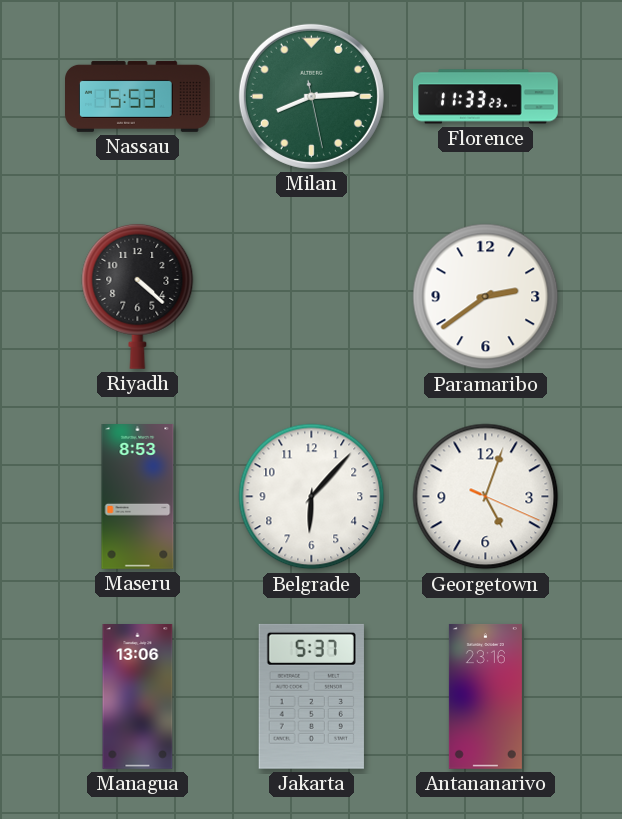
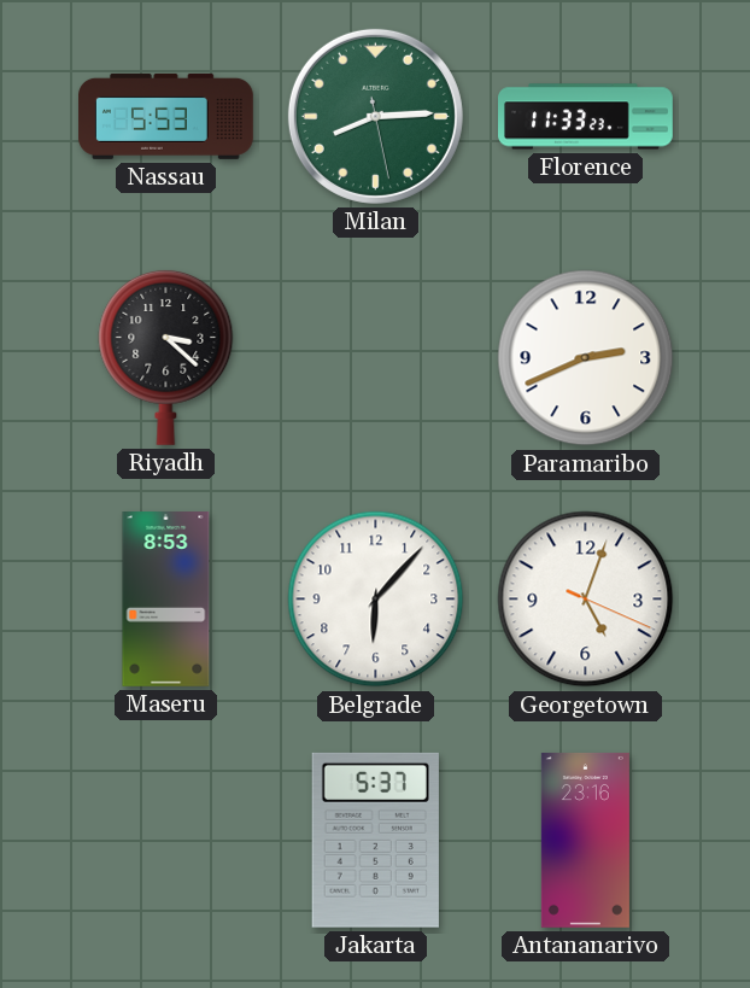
Riyadh: 4:22 -> 3:22 (166, 357)
Paramaribo: 2:39 -> 2:41 (586, 358)
Managua: 13:06 -> none (138, 697)
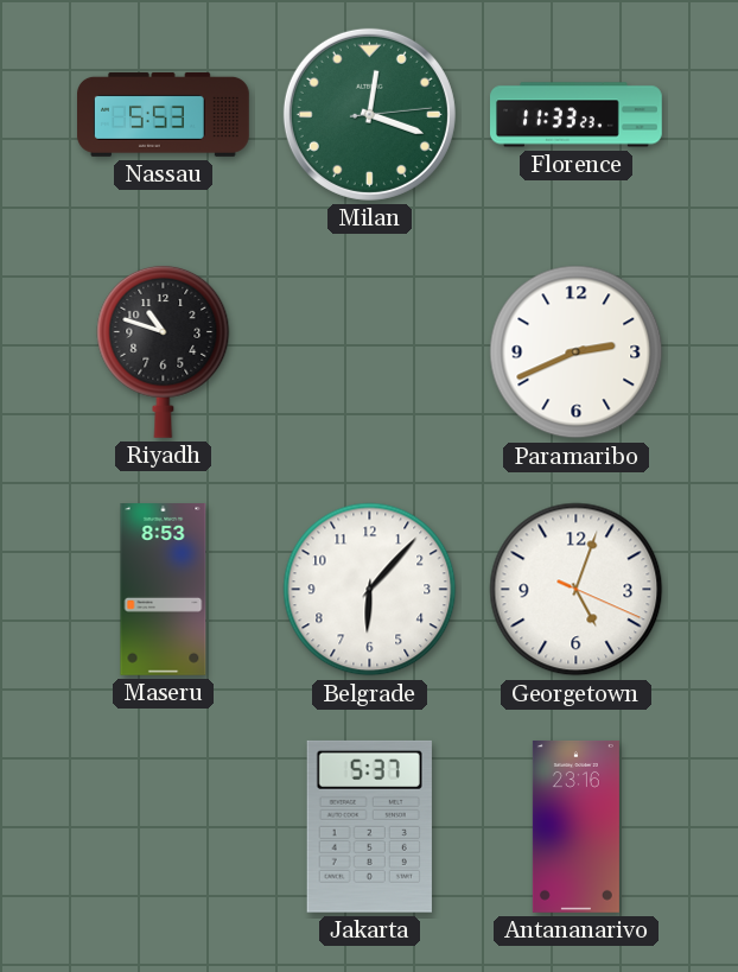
Milan: 8:14 -> 12:18 (369, 114)
Riyadh: 3:22 -> 10:48 (164, 351)
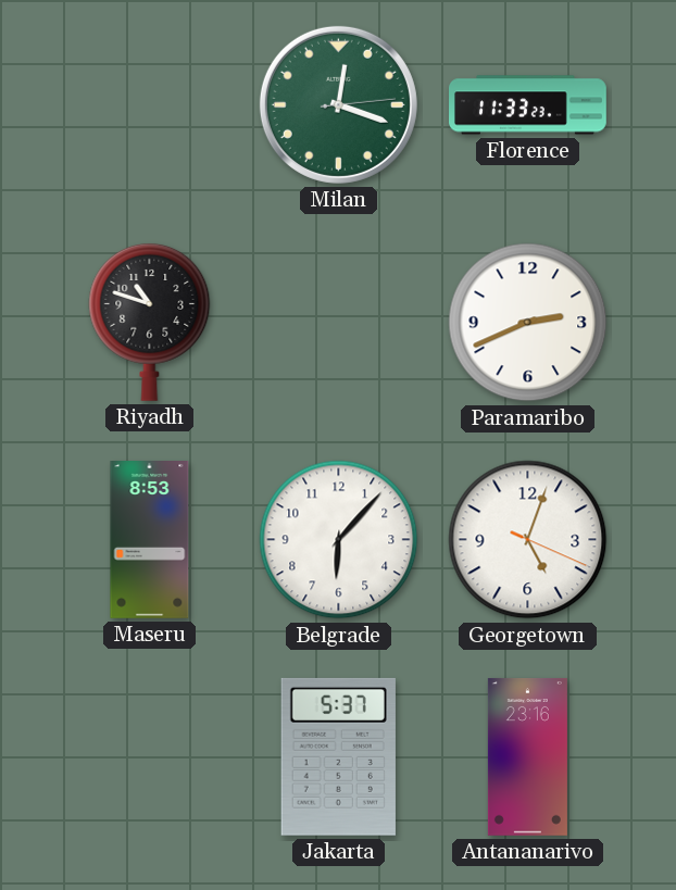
Nassau: 5:53 -> none (164, 114)
